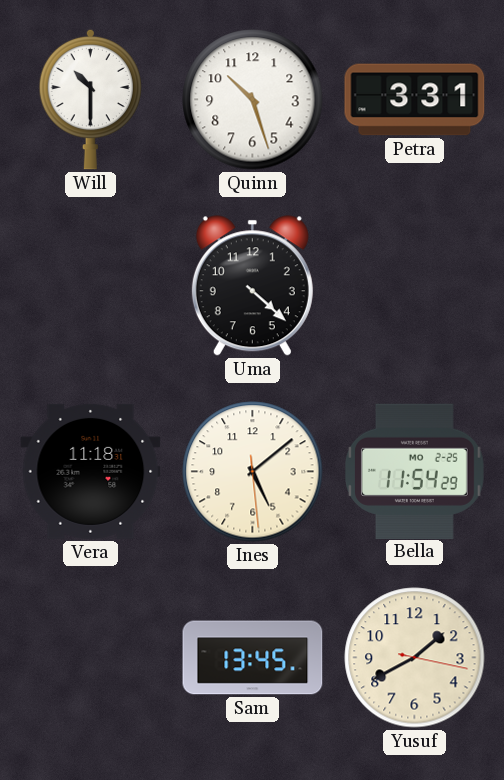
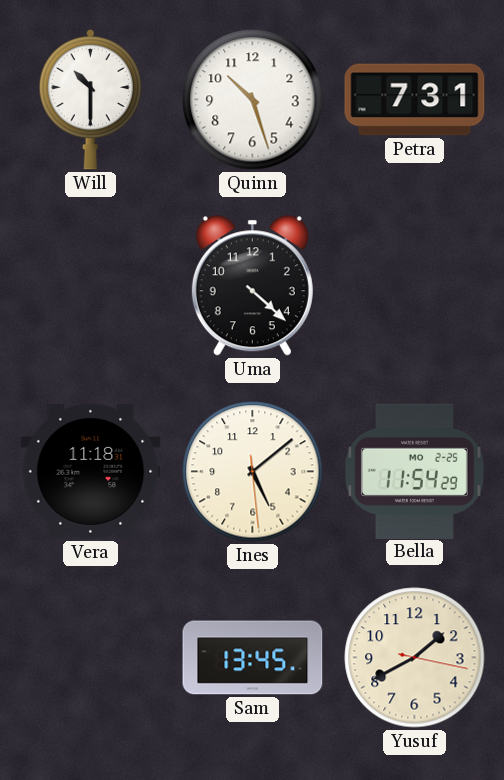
Petra: 3:31 -> 7:31 (415, 100)
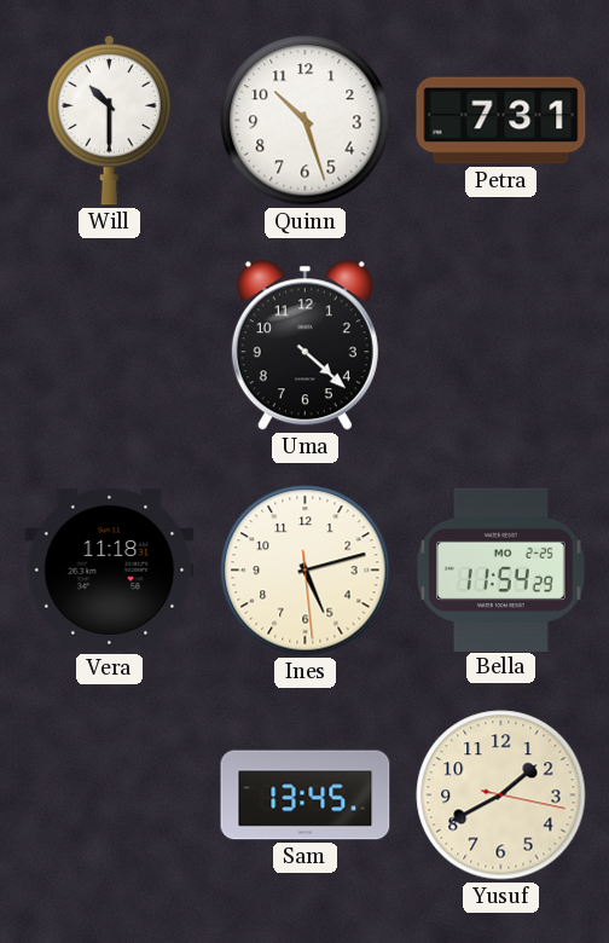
Ines: 5:08 -> 5:12 (306, 571)
